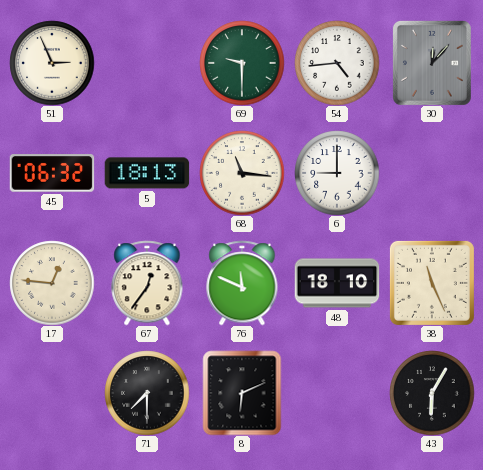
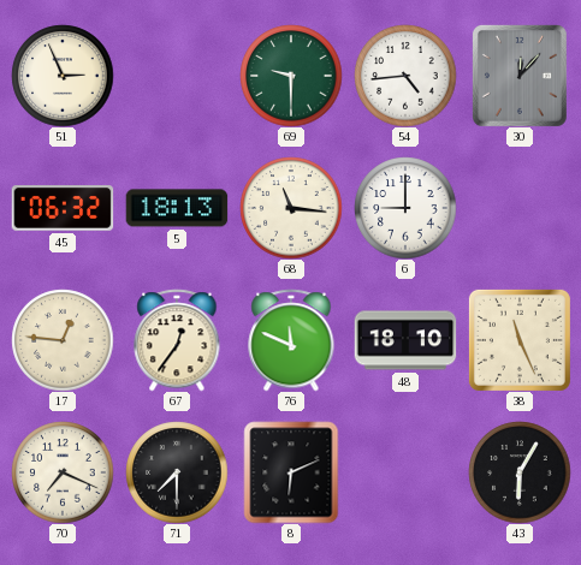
70: none -> 7:19 (63, 472)
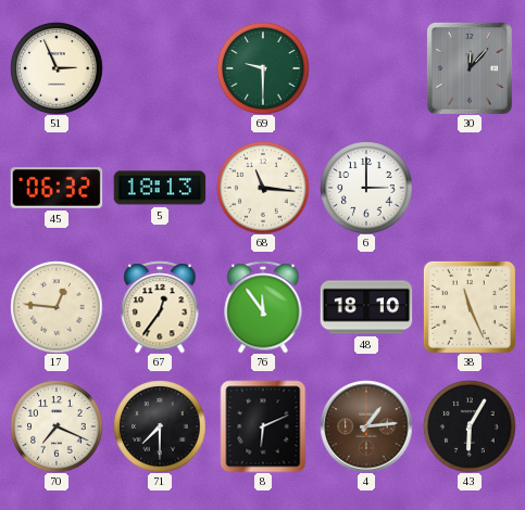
54: 4:44 -> none (405, 76)
6: 9:00 -> 3:00 (366, 188)
76: 11:49 -> 11:54 (263, 307)
4: none -> 1:14 (366, 426)
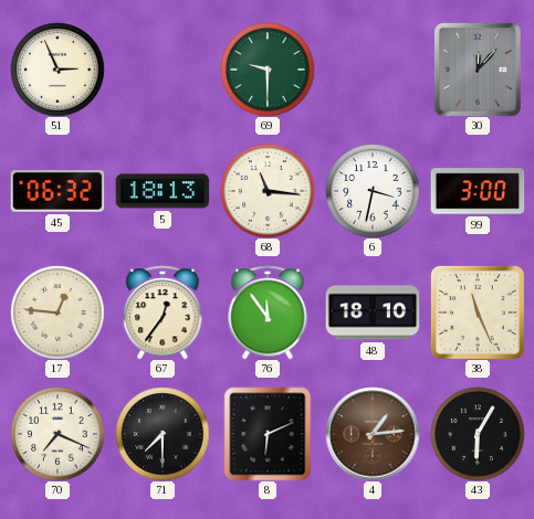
6: 3:00 -> 3:32 (373, 191)
99: none -> 3:00 (478, 191)
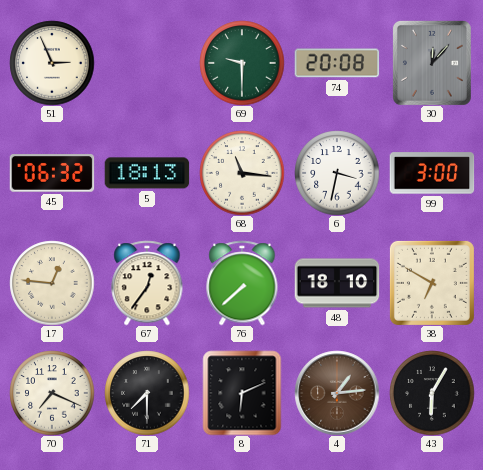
74: none -> 20:08 (337, 63)
76: 11:54 -> 7:38 (242, 283)
38: 11:26 -> 6:50 (432, 283)
